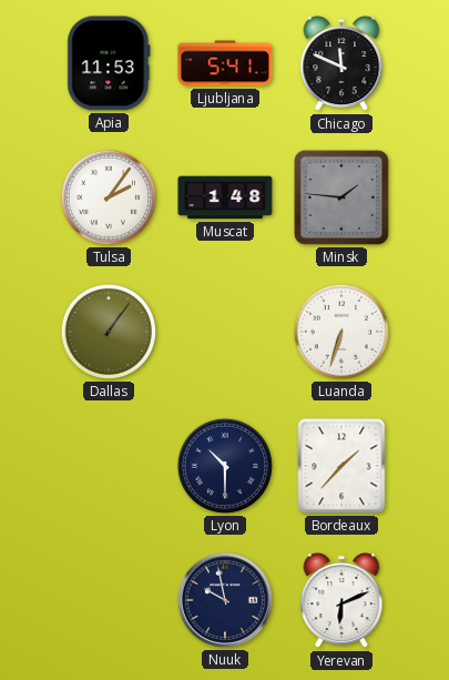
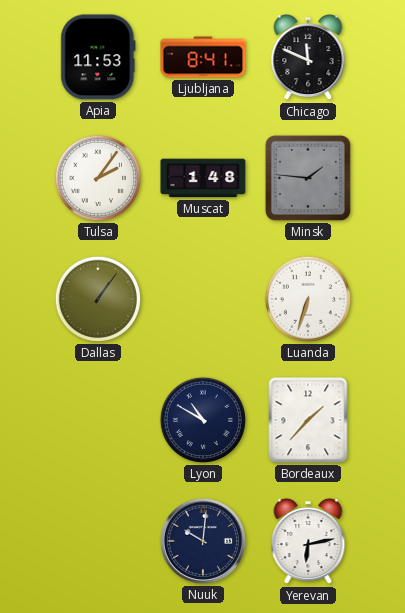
Ljubljana: 5:41 -> 8:41 (203, 57)
Lyon: 10:30 -> 10:50 (203, 420)
Nuuk: 9:58 -> 10:01 (203, 541)
Yerevan: 6:11 -> 6:13 (308, 542)
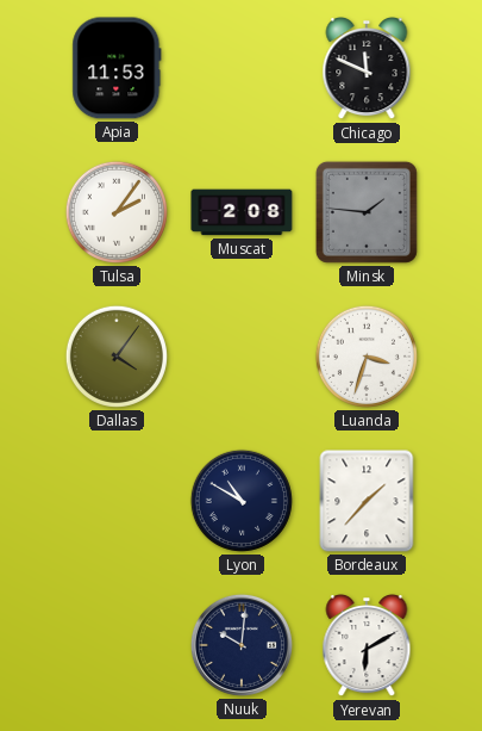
Ljubljana: 8:41 -> none (203, 57)
Muscat: 1:48 -> 2:08 (242, 212)
Dallas: 1:06 -> 4:06 (117, 357)
Luanda: 6:33 -> 3:33 (367, 357)
Yerevan: 6:13 -> 6:10 (367, 646)
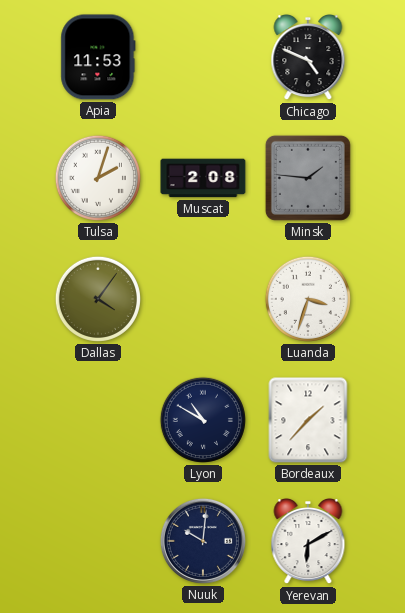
Chicago: 11:49 -> 4:49 (308, 58)
Tulsa: 2:06 -> 2:03 (98, 178)
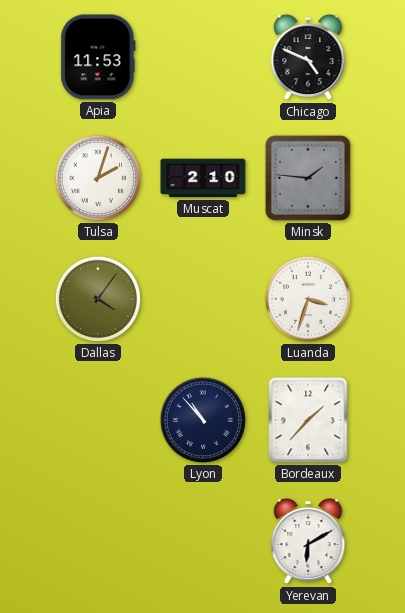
Muscat: 2:08 -> 2:10 (203, 178)
Lyon: 10:50 -> 10:53 (203, 420)
Nuuk: 10:01 -> none (203, 541)
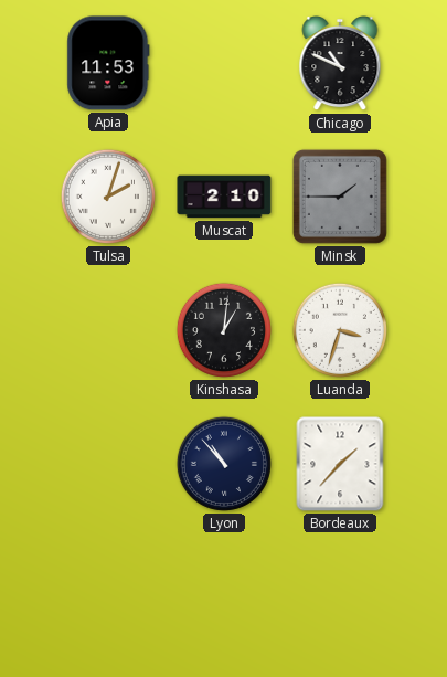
Chicago: 4:49 -> 10:49 (340, 64)
Minsk: 1:46 -> 1:45 (340, 197)
Dallas: 4:06 -> none (98, 299)
Kinshasa: none -> 1:01 (224, 330)
Yerevan: 6:10 -> none (308, 542)
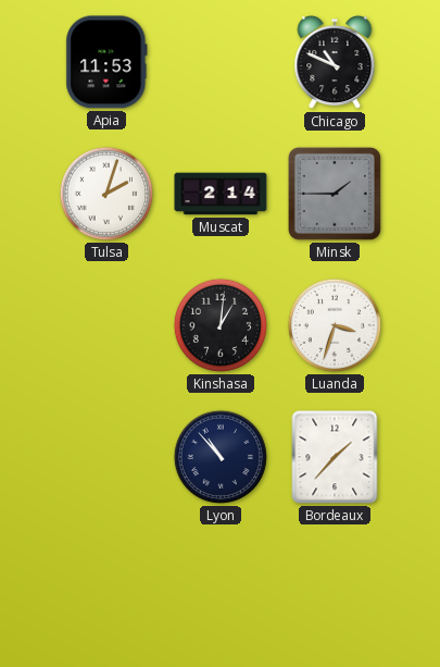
Muscat: 2:10 -> 2:14 (221, 194)
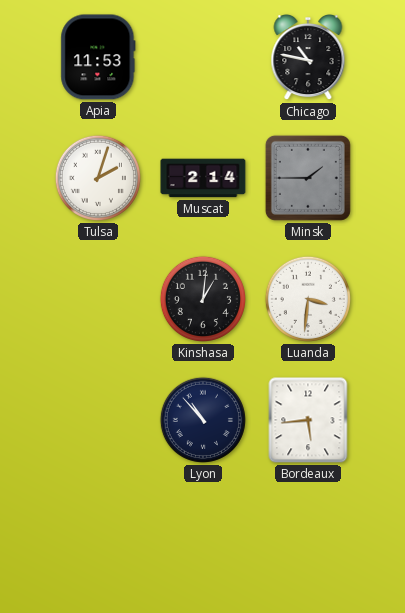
Chicago: 10:49 -> 10:47 (308, 58)
Luanda: 3:33 -> 3:31 (308, 299)
Bordeaux: 1:37 -> 5:44 (308, 420)
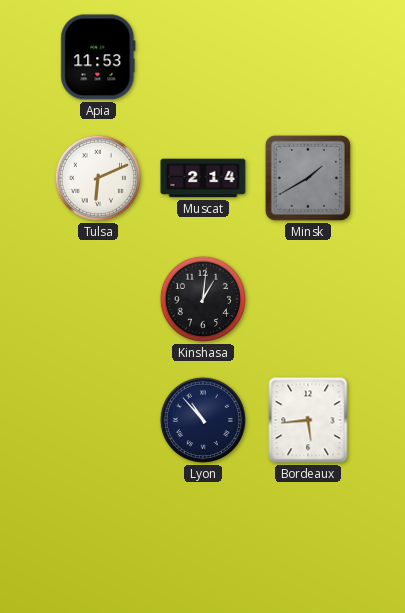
Chicago: 10:47 -> none (308, 58)
Tulsa: 2:03 -> 6:11 (98, 178)
Minsk: 1:45 -> 1:40 (308, 178)
Luanda: 3:31 -> none (308, 299)
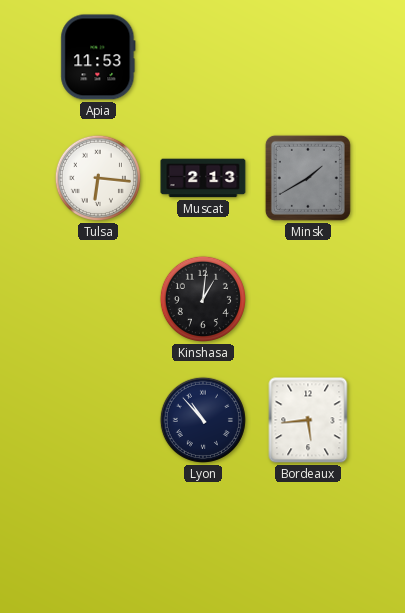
Tulsa: 6:11 -> 6:16 (98, 178)
Muscat: 2:14 -> 2:13 (203, 178)
